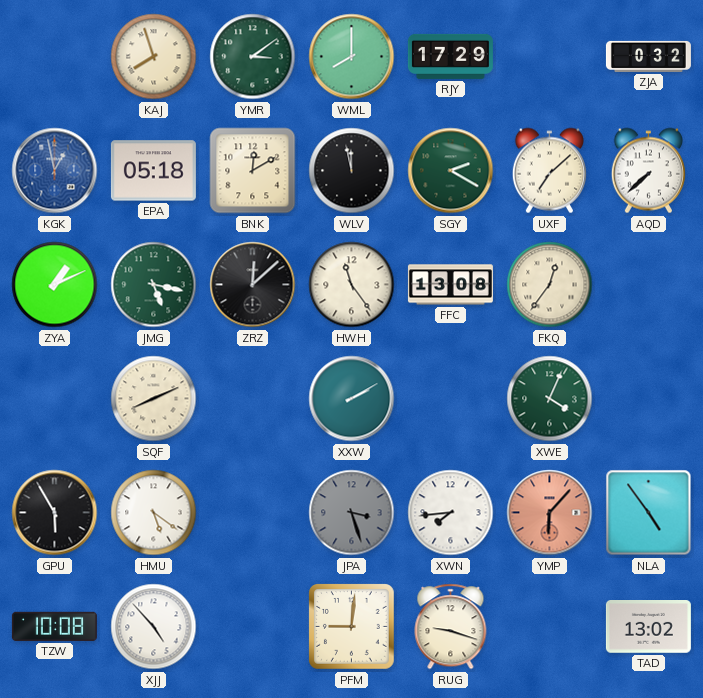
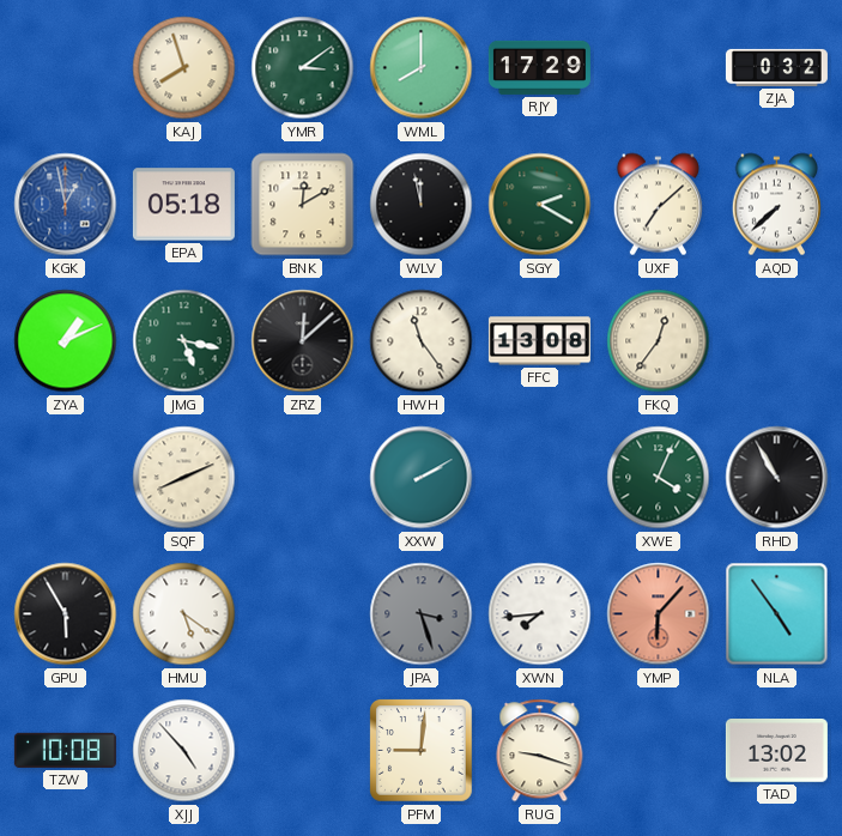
RHD: none -> 10:55 (777, 478)
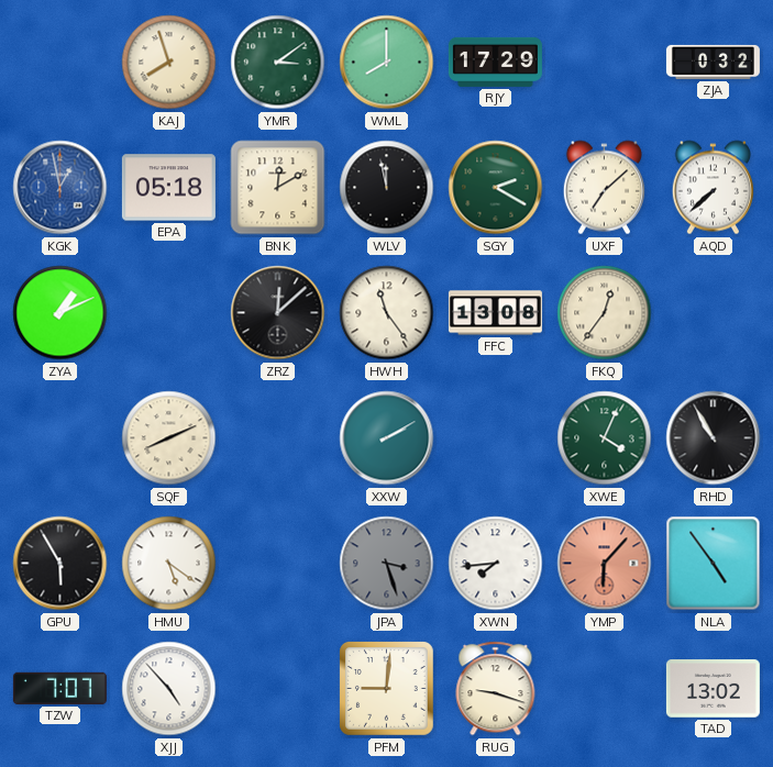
JMG: 5:17 -> none (184, 341)
TZW: 10:08 -> 7:07 (59, 688)
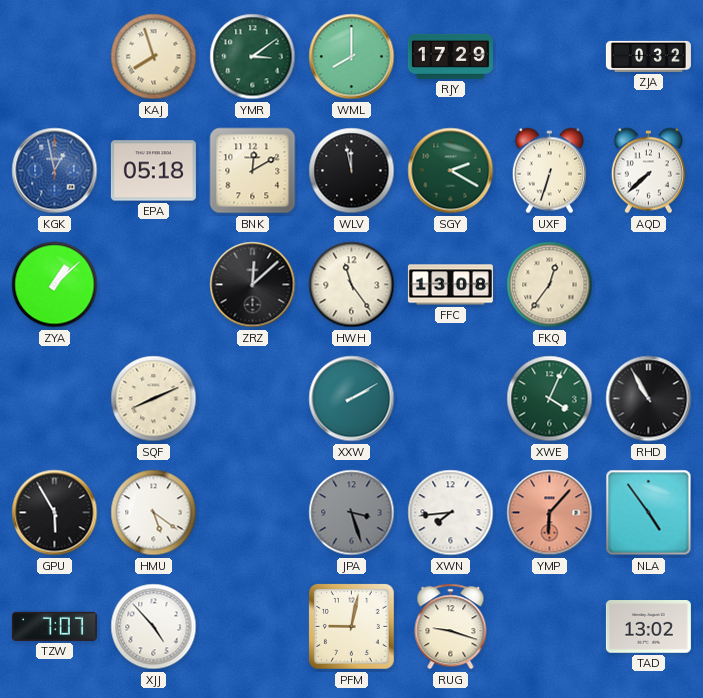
UXF: 7:08 -> 6:33 (549, 171)
ZYA: 1:11 -> 1:08 (55, 285)
PFM: 9:01 -> 9:02 (352, 627)
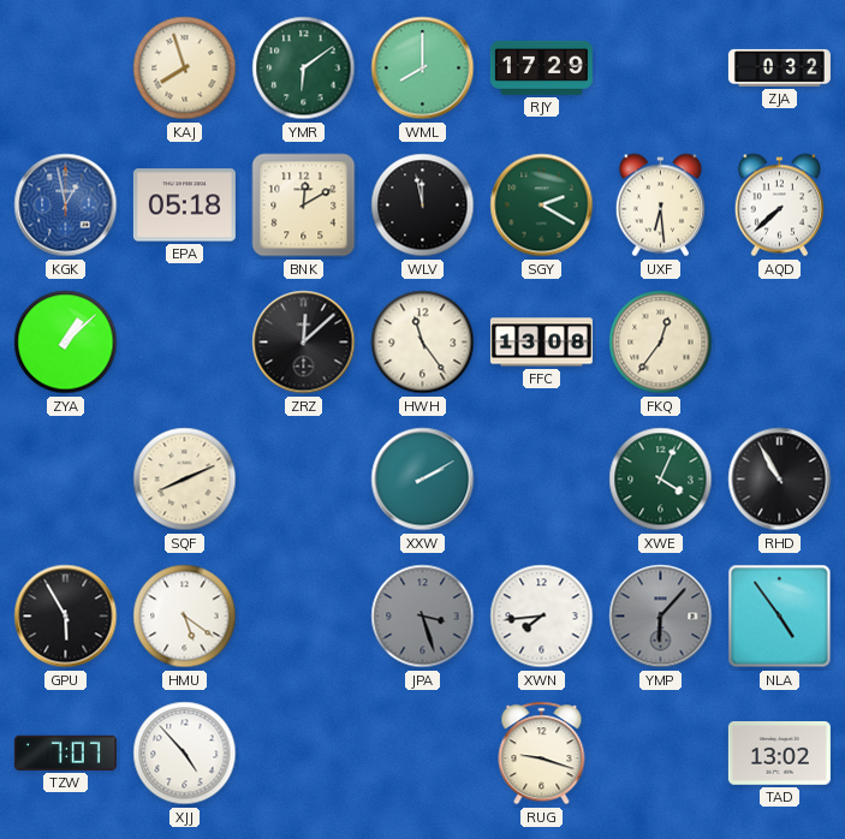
YMR: 3:09 -> 6:09 (304, 69)
UXF: 6:33 -> 6:29 (660, 206)
YMP dial: salmon -> grey (661, 617)
PFM: 9:02 -> none (352, 627)
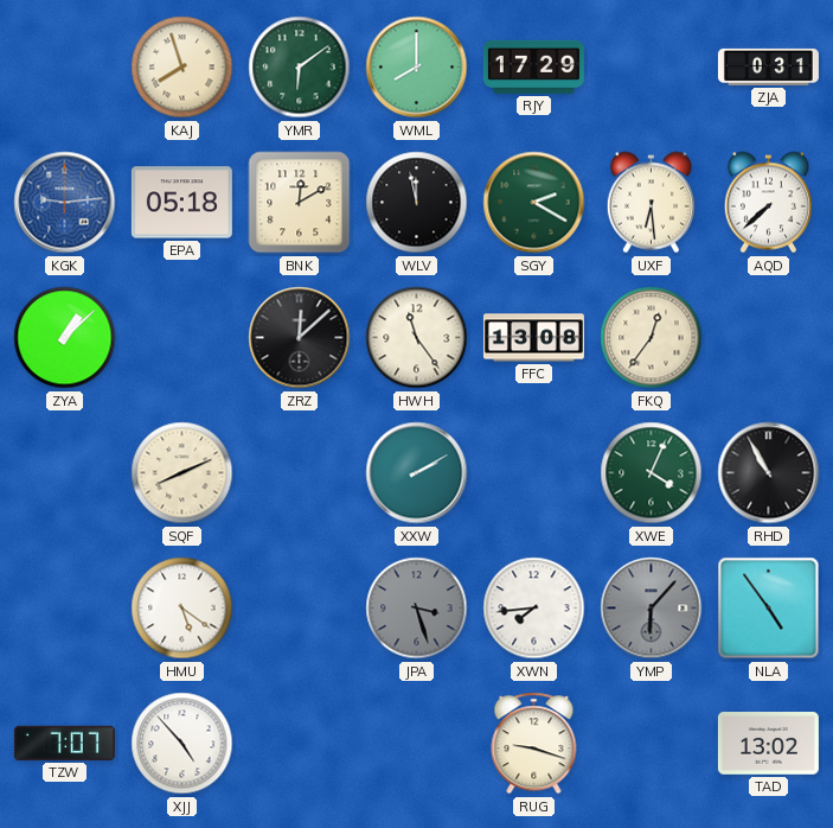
ZJA: 0:32 -> 0:31 (768, 66)
KGK: 12:58 -> 9:14 (65, 203)
GPU: 5:55 -> none (66, 617)
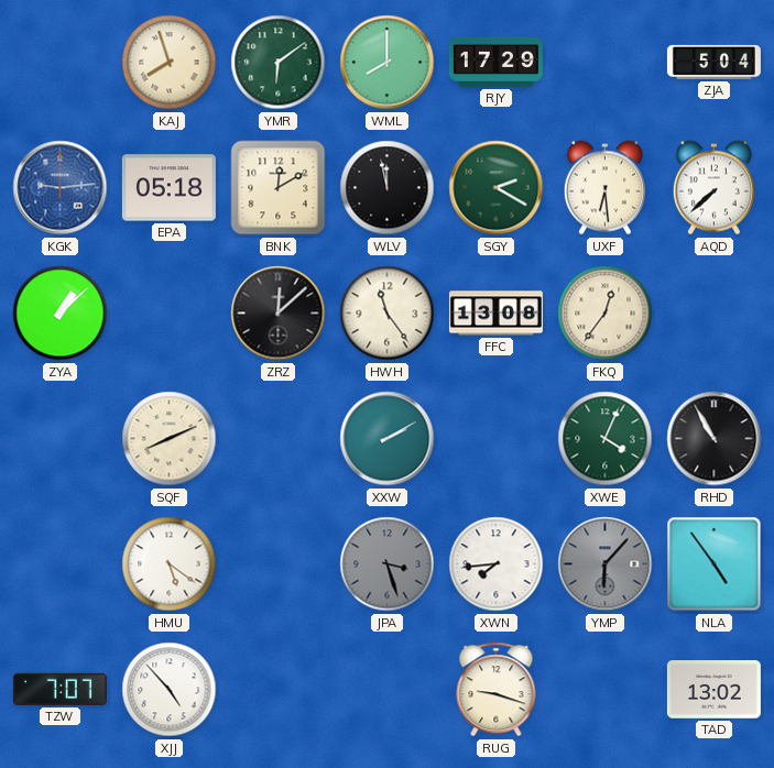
ZJA: 0:31 -> 5:04 (713, 62)
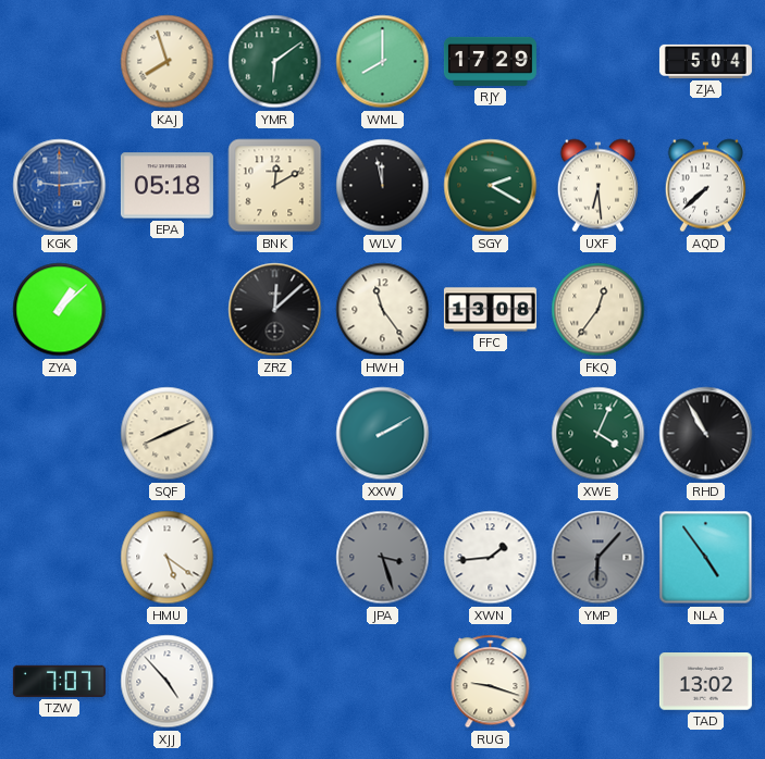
XWN: 7:44 -> 1:44 (491, 558)
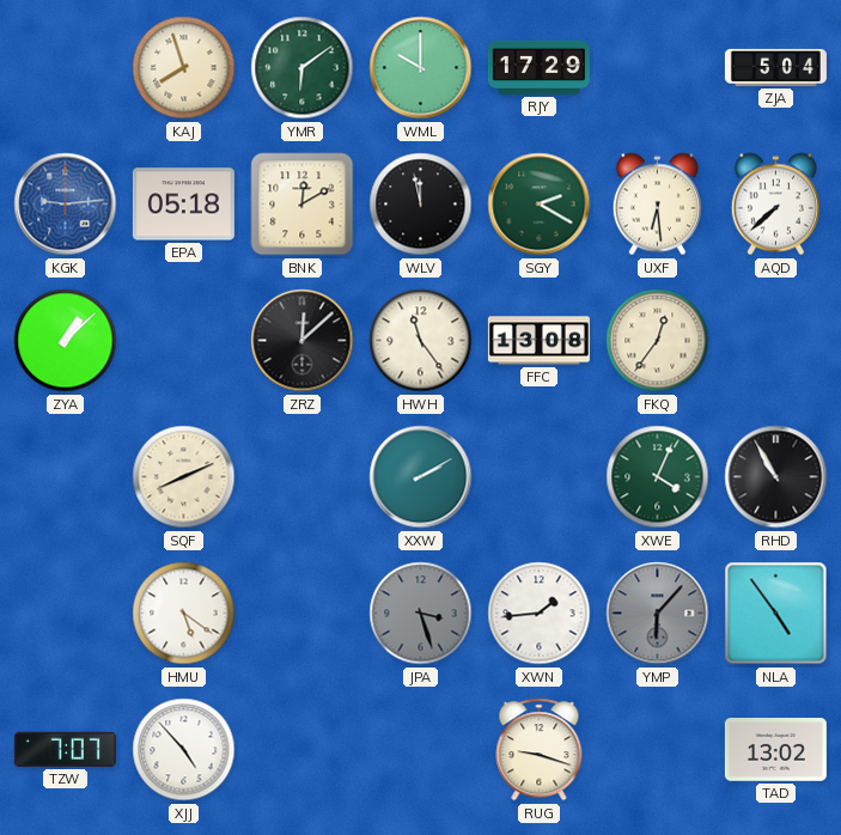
WML: 8:00 -> 10:00 (421, 68)
